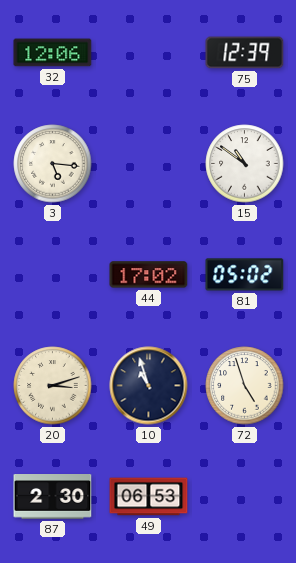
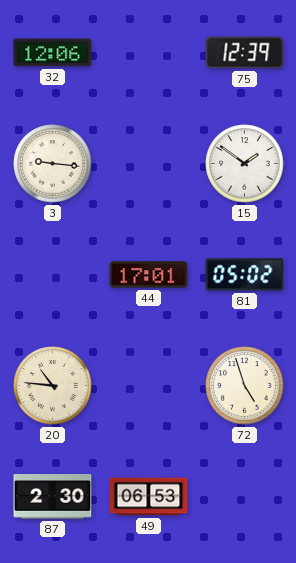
3: 5:16 -> 9:16 (53, 164)
15: 10:51 -> 1:51 (245, 164)
44: 17:02 -> 17:01 (149, 275)
20: 3:12 -> 10:46 (53, 386)
10: 10:57 -> none (149, 386)
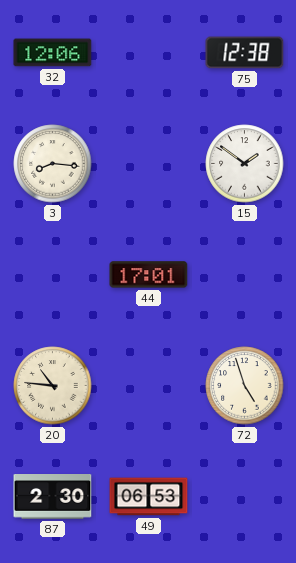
75: 12:39 -> 12:38 (245, 53)
3: 9:16 -> 8:16 (53, 164)
81: 05:02 -> none (245, 275)
